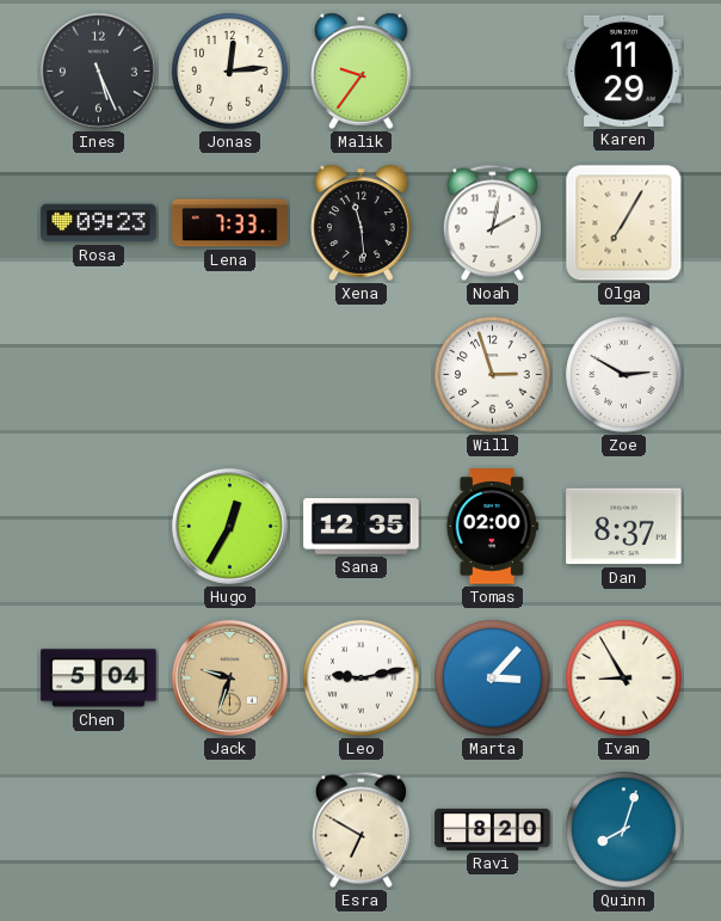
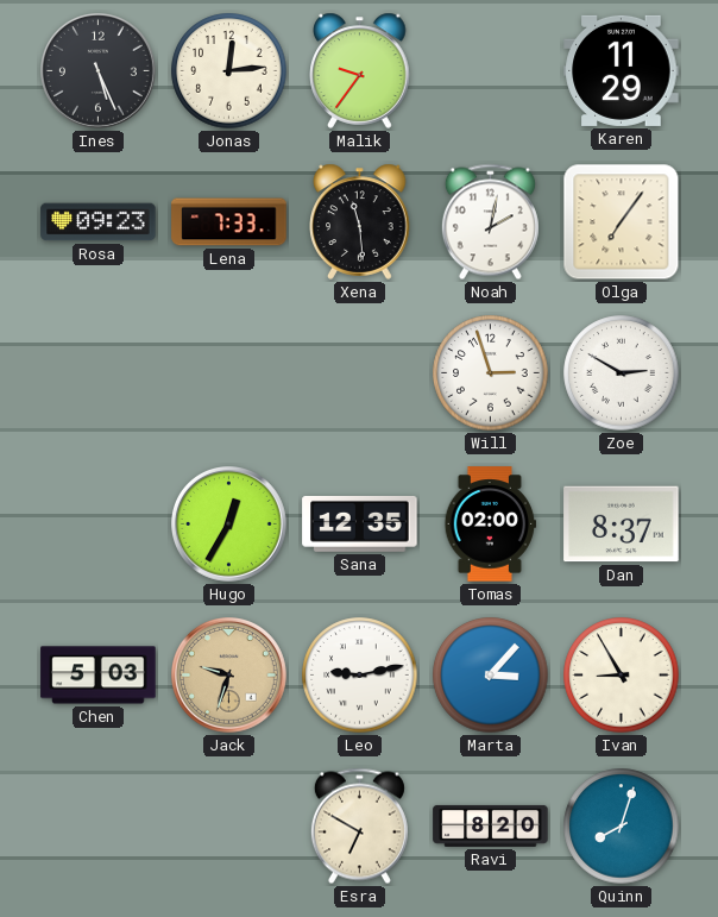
Olga: 7:05 -> 7:06 (622, 222)
Chen: 5:04 -> 5:03 (99, 676)
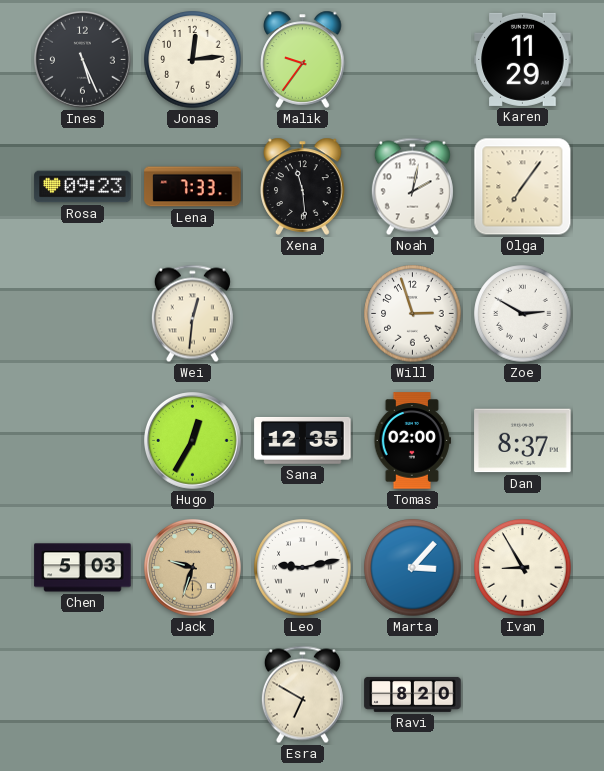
Wei: none -> 12:31 (192, 314)
Quinn: 8:03 -> none (622, 827)
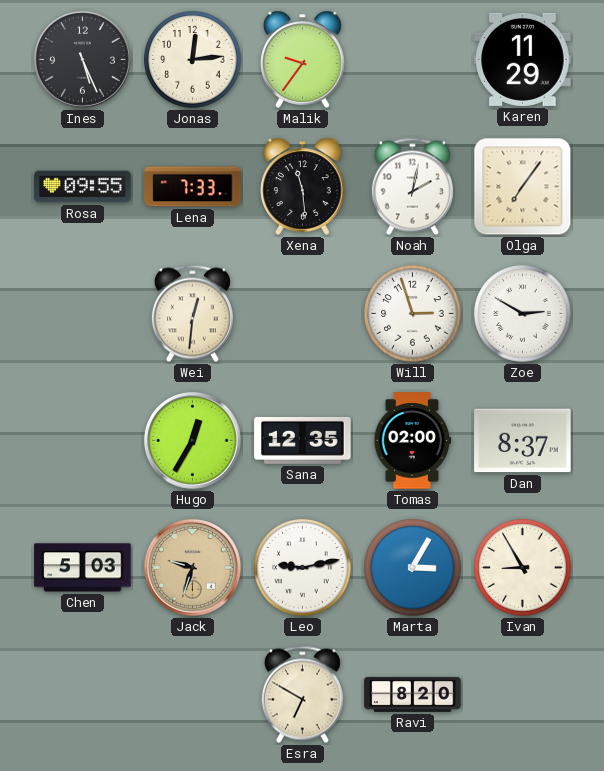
Rosa: 09:23 -> 09:55 (83, 187)
Marta: 3:07 -> 3:05 (413, 568)
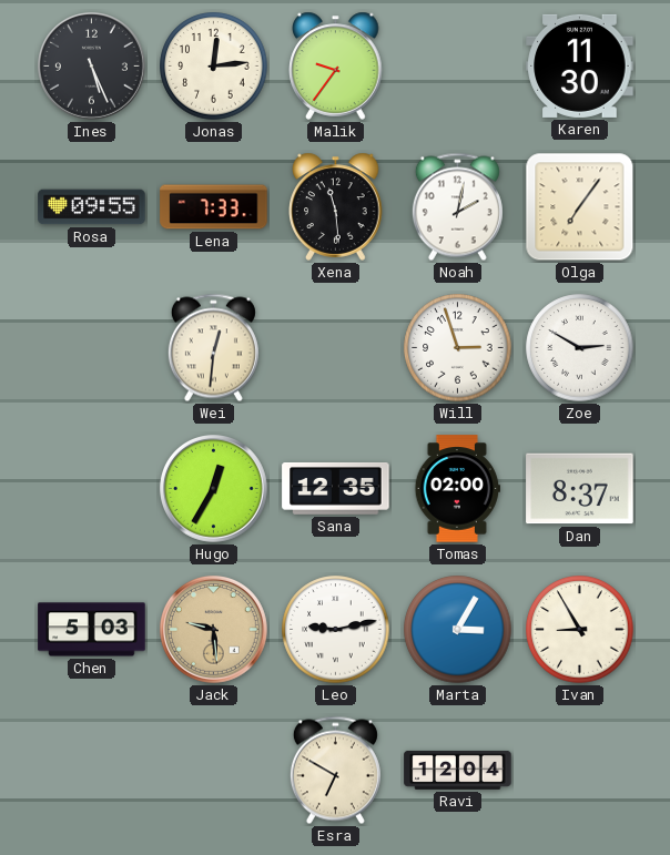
Karen: 11:29 -> 11:30 (580, 65)
Jack: 9:33 -> 9:29 (214, 630)
Ravi: 8:20 -> 12:04 (458, 770)
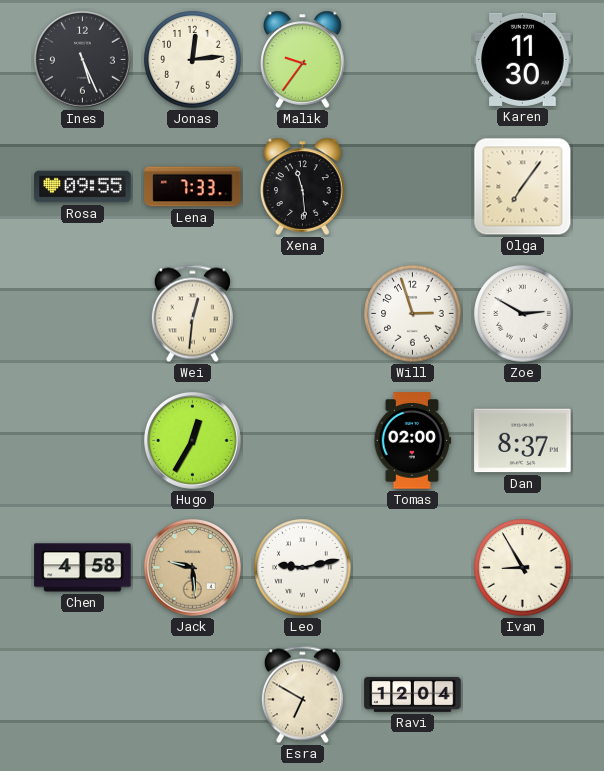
Noah: 2:02 -> none (457, 207)
Sana: 12:35 -> none (336, 488)
Chen: 5:03 -> 4:58 (83, 568)
Marta: 3:05 -> none (458, 630)
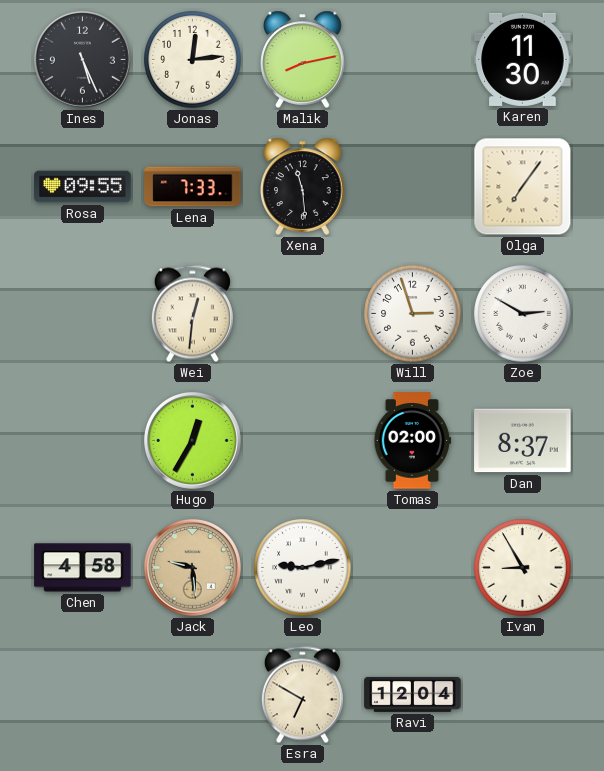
Malik: 9:36 -> 8:13 (303, 59)
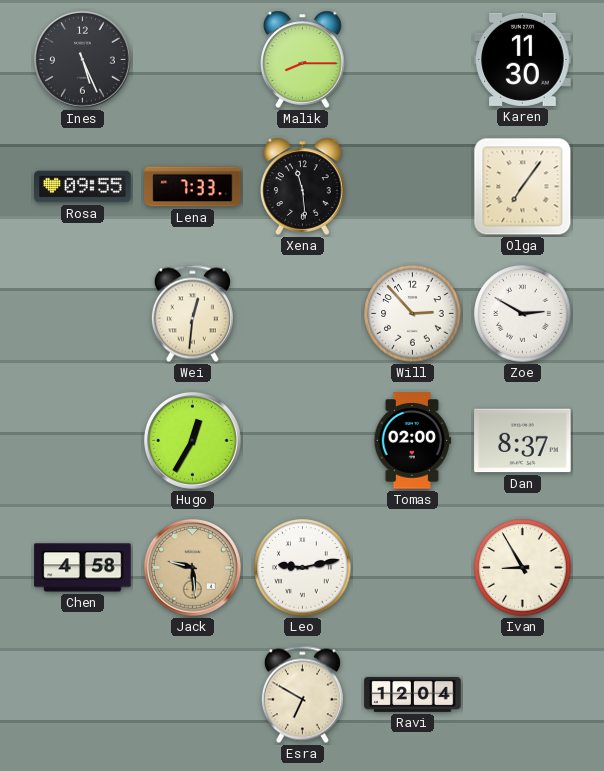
Jonas: 12:14 -> none (193, 60)
Malik: 8:13 -> 8:15 (303, 59)
Will: 2:57 -> 2:53 (413, 314)
